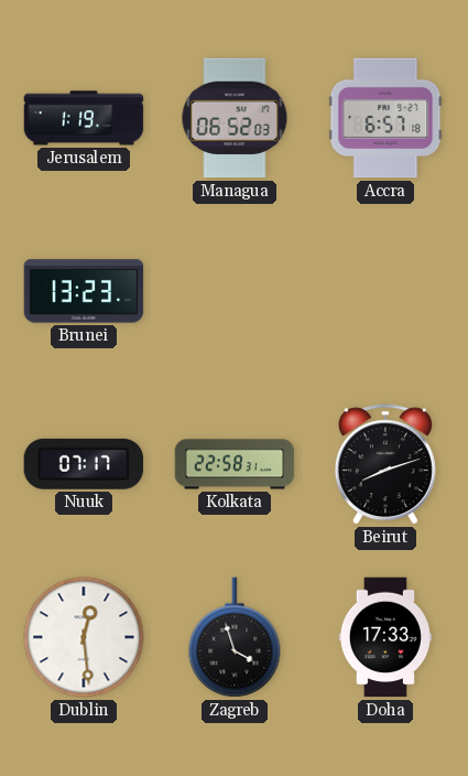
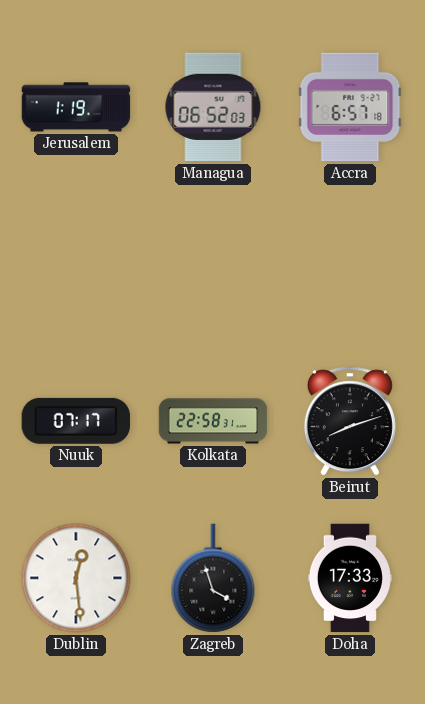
Brunei: 13:23 -> none (84, 291)
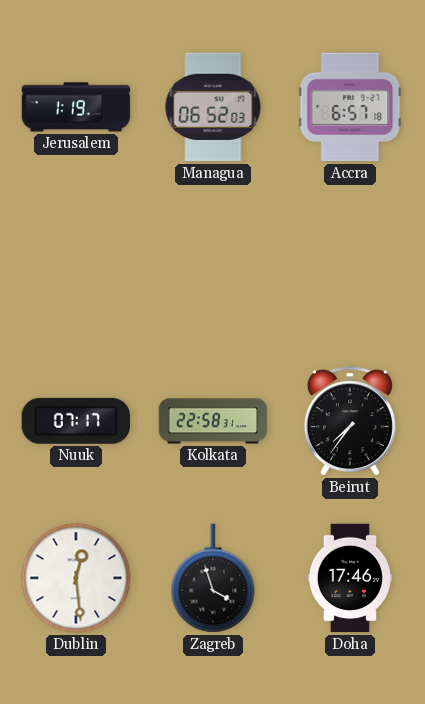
Beirut: 8:12 -> 7:36 (350, 421)
Doha: 17:33 -> 17:46 (349, 578)
